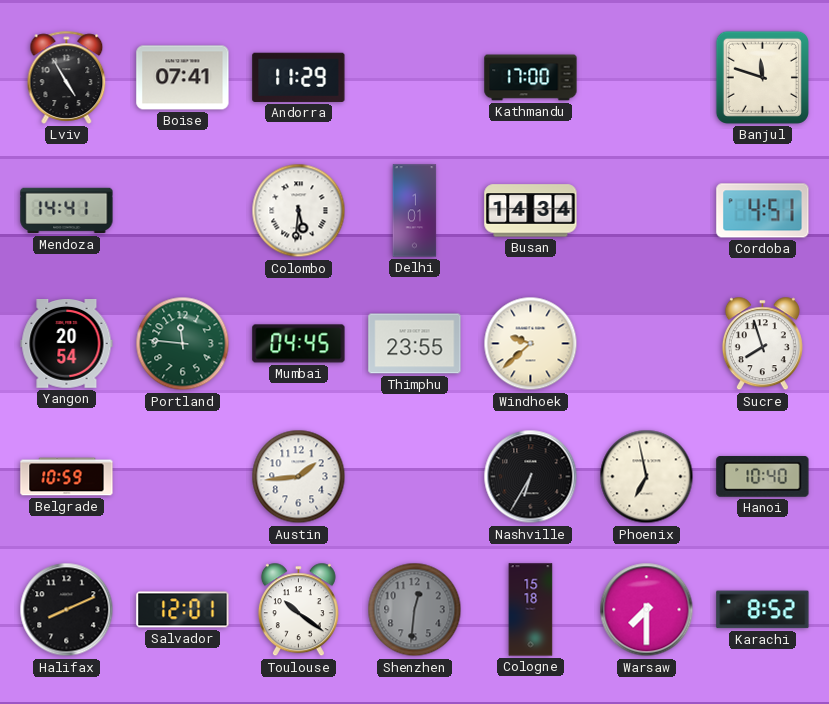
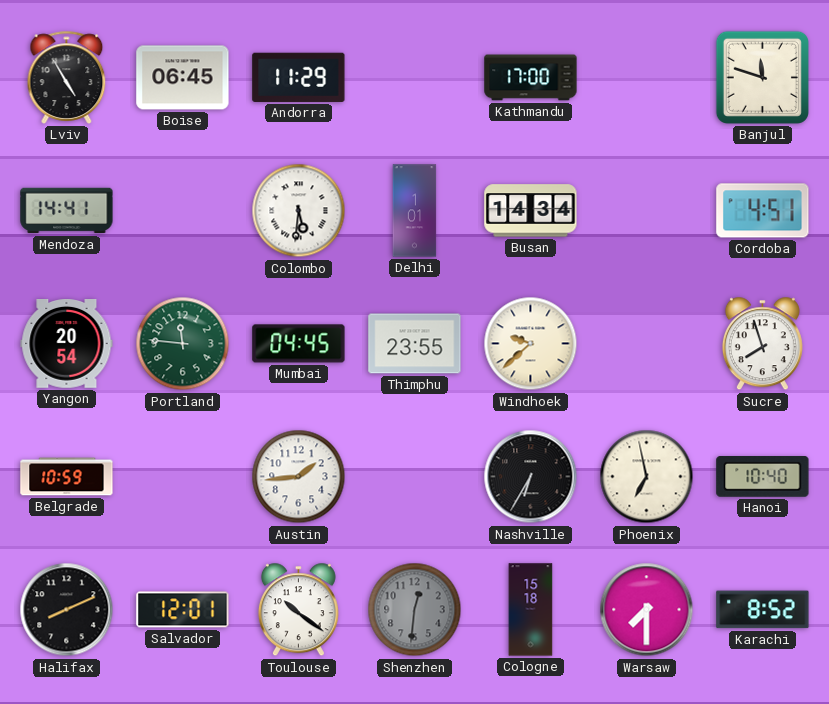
Boise: 07:41 -> 06:45 (183, 78)
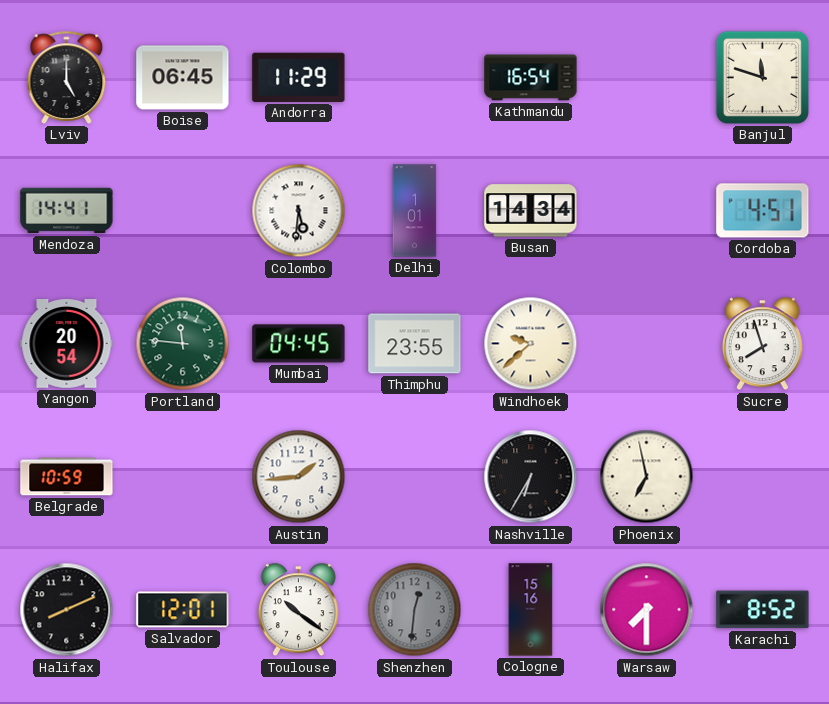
Lviv: 4:55 -> 5:00 (67, 77)
Kathmandu: 17:00 -> 16:54 (531, 78)
Hanoi: 10:40 -> none (763, 477)
Cologne: 15:18 -> 15:16 (531, 610)
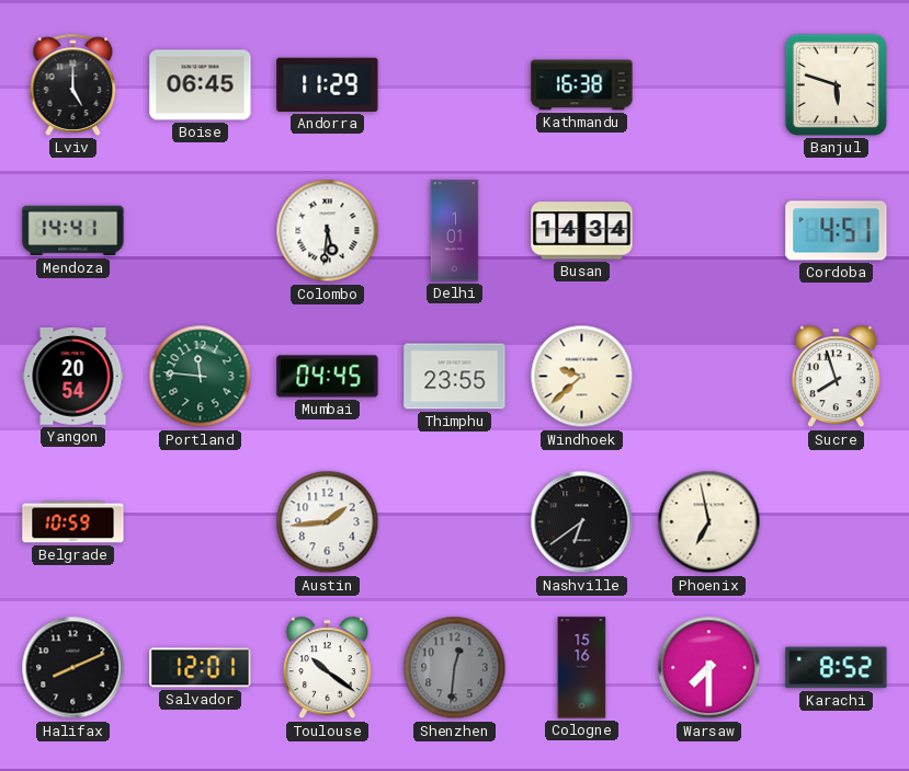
Kathmandu: 16:54 -> 16:38 (582, 85)
Banjul: 11:48 -> 5:48 (836, 84)
Nashville: 6:35 -> 6:39 (582, 522)
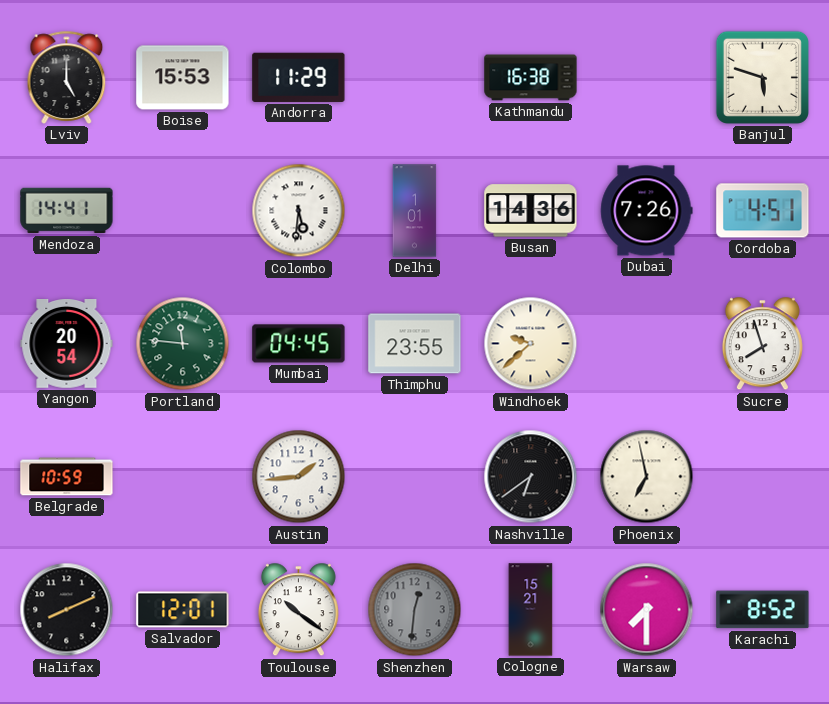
Boise: 06:45 -> 15:53 (183, 78)
Busan: 14:34 -> 14:36 (531, 211)
Dubai: none -> 7:26 (647, 211)
Cologne: 15:16 -> 15:21 (531, 610)
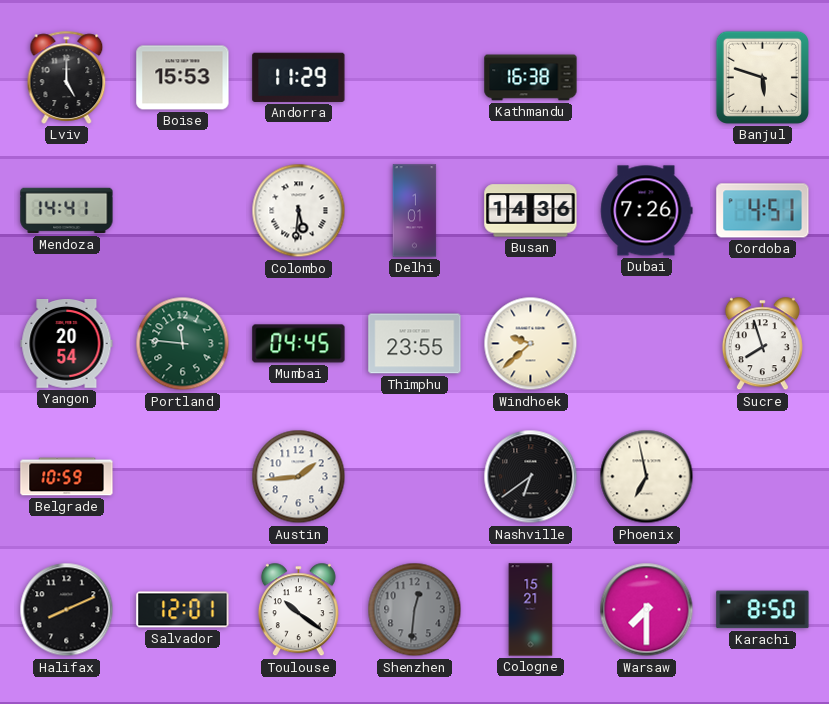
Karachi: 8:52 -> 8:50 (763, 610)
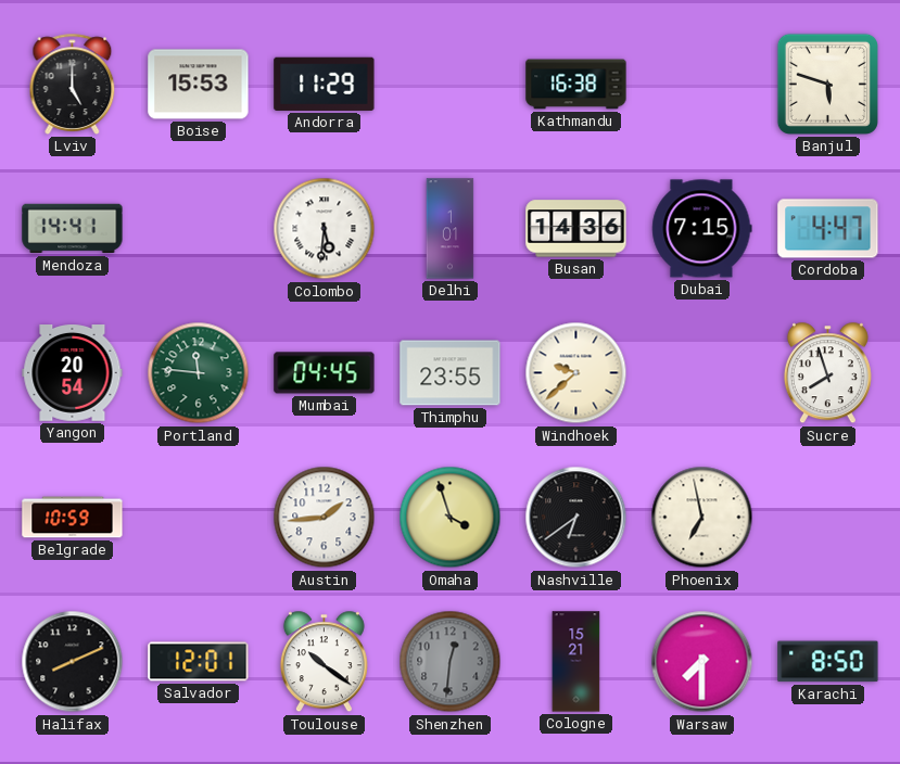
Dubai: 7:26 -> 7:15 (702, 229)
Cordoba: 4:51 -> 4:47 (828, 229)
Omaha: none -> 3:57 (451, 518)
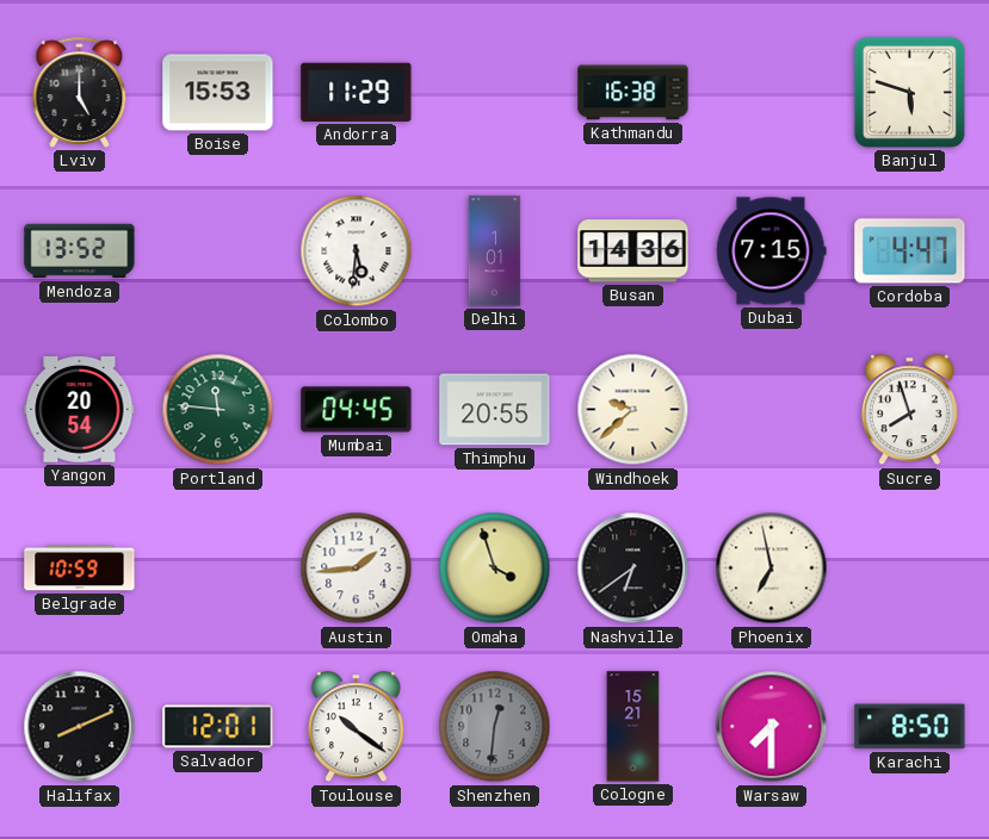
Mendoza: 14:41 -> 13:52 (80, 251)
Thimphu: 23:55 -> 20:55 (495, 410)
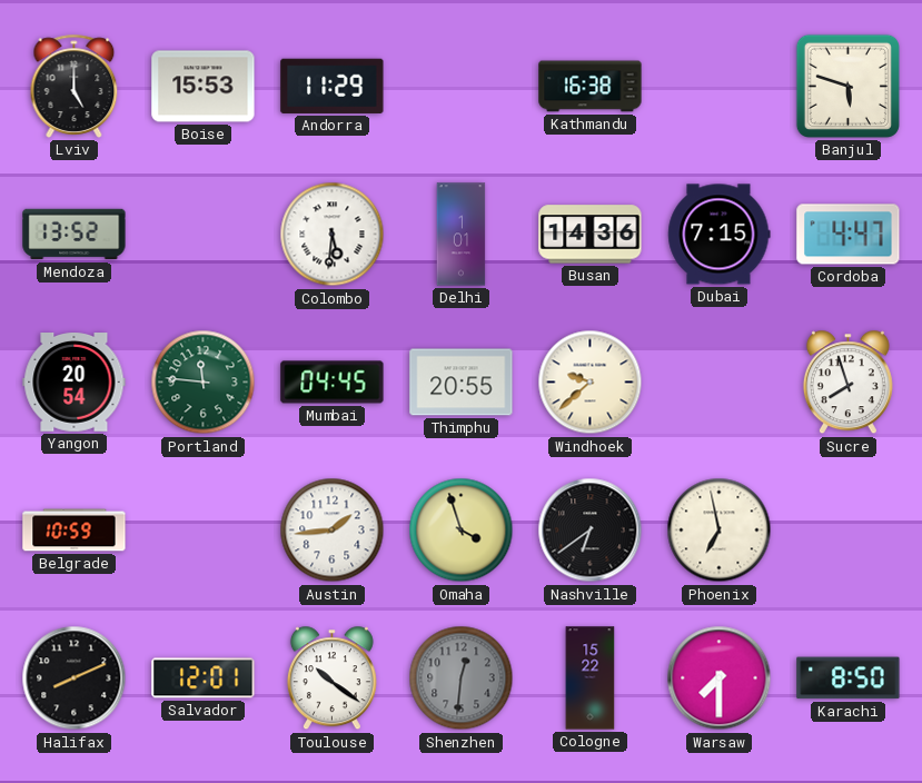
Cologne: 15:21 -> 15:22 (591, 678)
